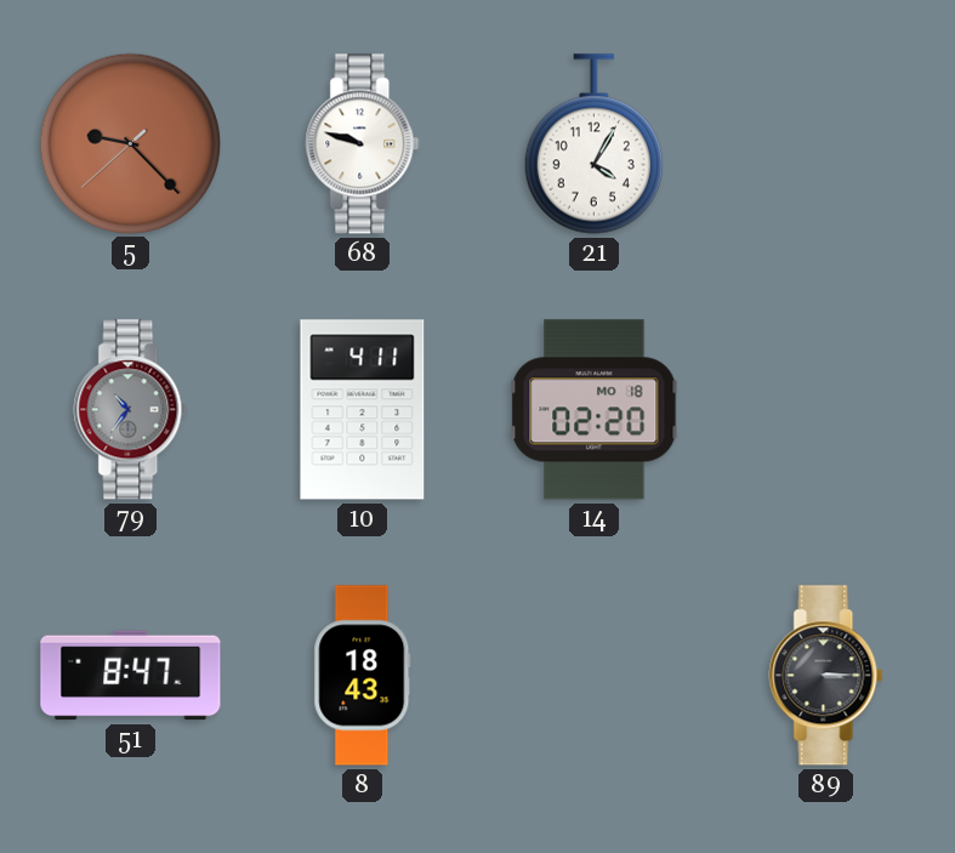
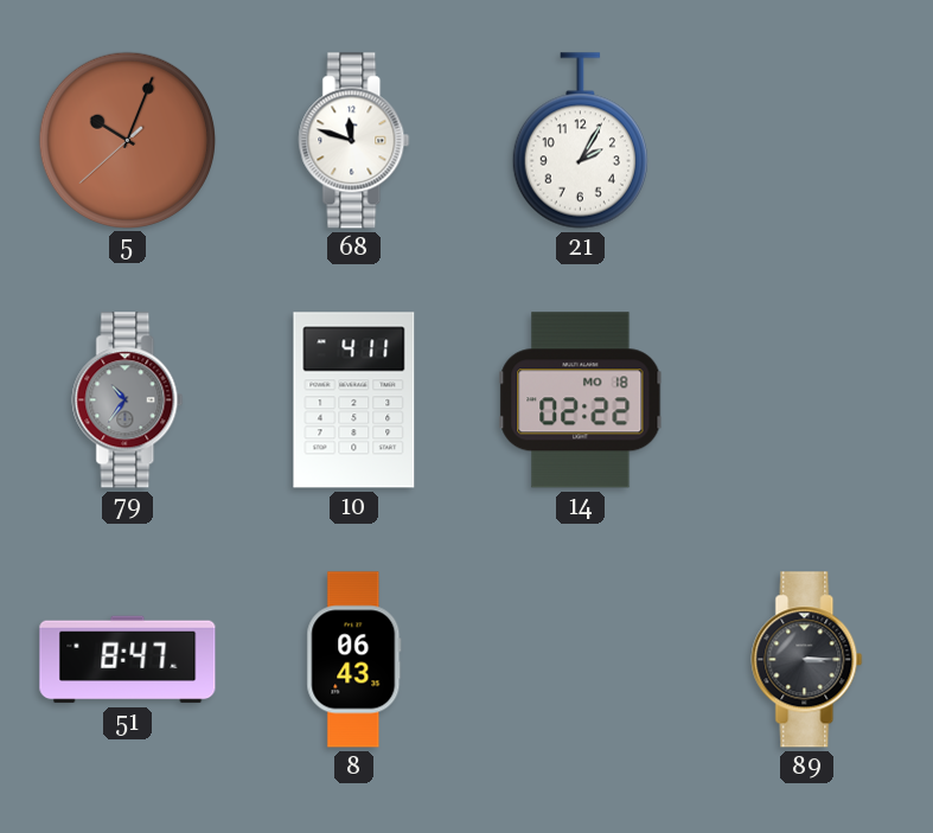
5: 9:22 -> 10:03 (127, 140)
68: 9:48 -> 11:48 (354, 141)
21: 4:05 -> 2:05 (580, 141)
14: 02:20 -> 02:22 (581, 401)
8: 18:43 -> 06:43 (354, 660)
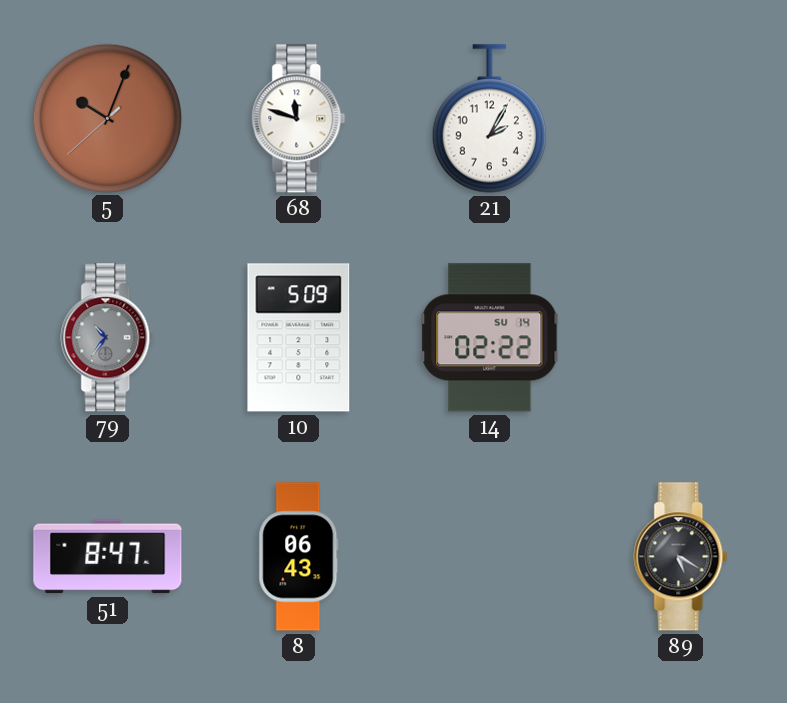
10: 4:11 -> 5:09 (299, 338)
14 date: MO 18 -> SU 14 (490, 338)
89: 3:15 -> 5:20 (681, 557)
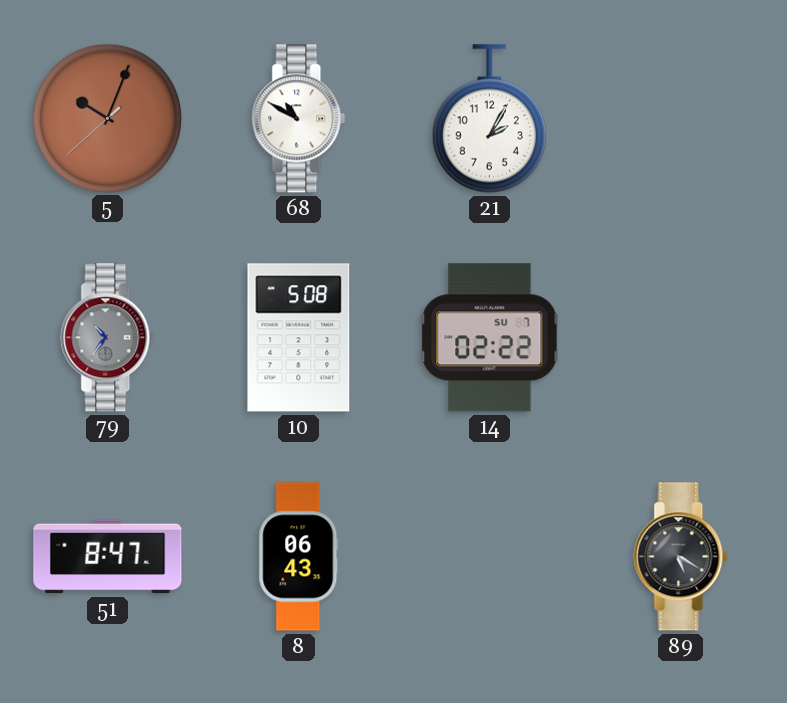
68: 11:48 -> 10:50 (299, 119)
10: 5:09 -> 5:08 (299, 338)
14 date: SU 14 -> SU 7 (490, 338)
